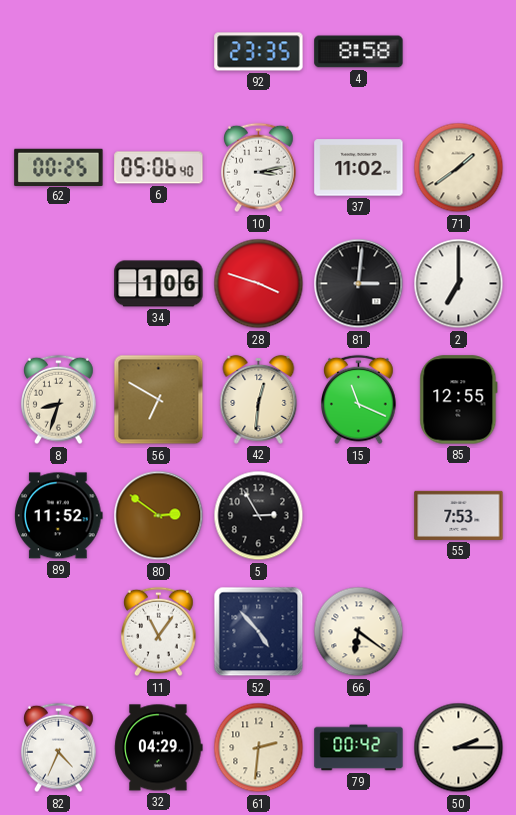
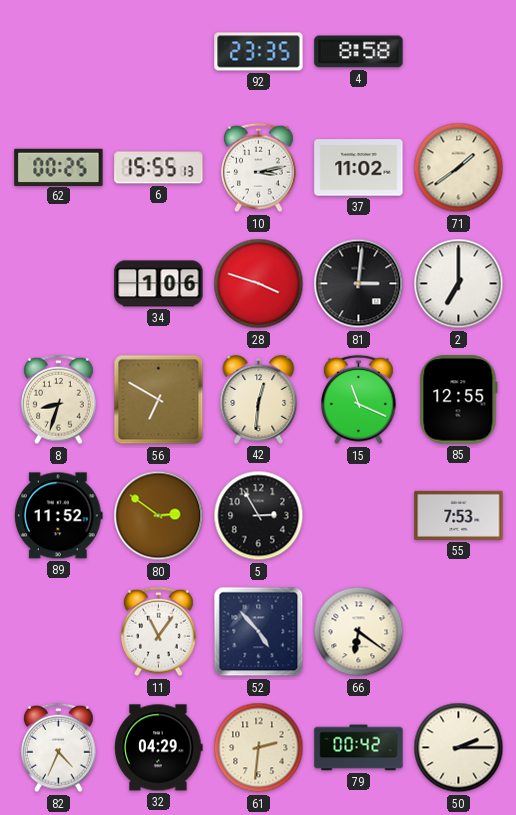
6: 05:06 -> 15:55 (159, 168)
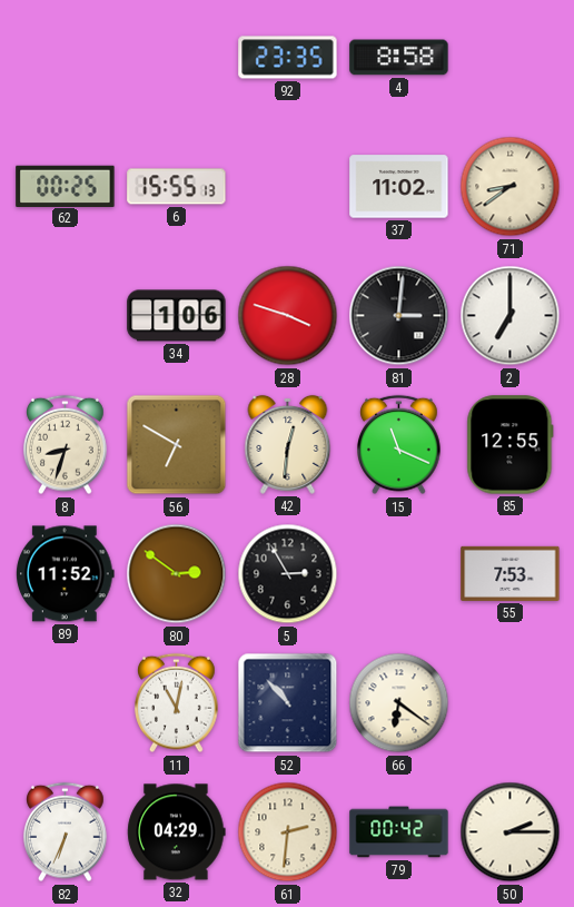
10: 3:13 -> none (259, 168)
71: 1:39 -> 8:39 (511, 187)
11: 11:06 -> 11:02 (177, 703)
52: 4:53 -> 10:53 (288, 703)
82: 4:34 -> 6:34 (66, 832)
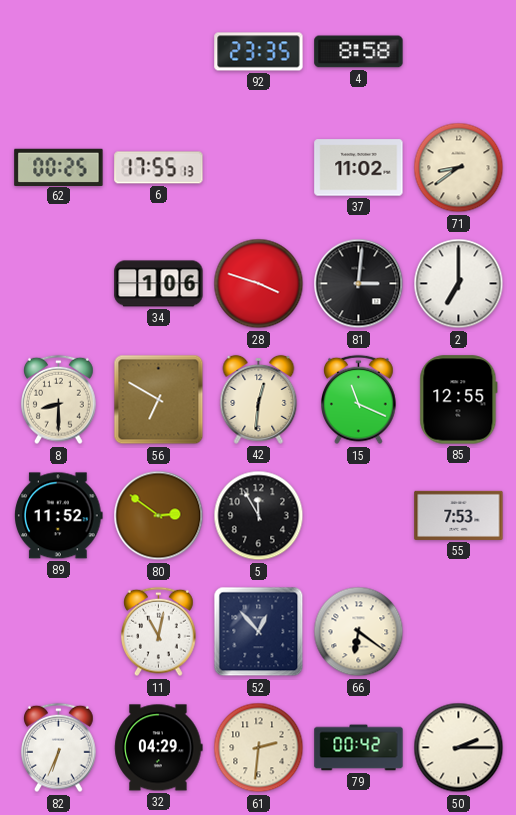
6: 15:55 -> 17:55 (159, 168)
8: 8:33 -> 8:30 (59, 400)
5: 2:55 -> 11:55 (259, 516)
52: 10:53 -> 12:53 (259, 632)
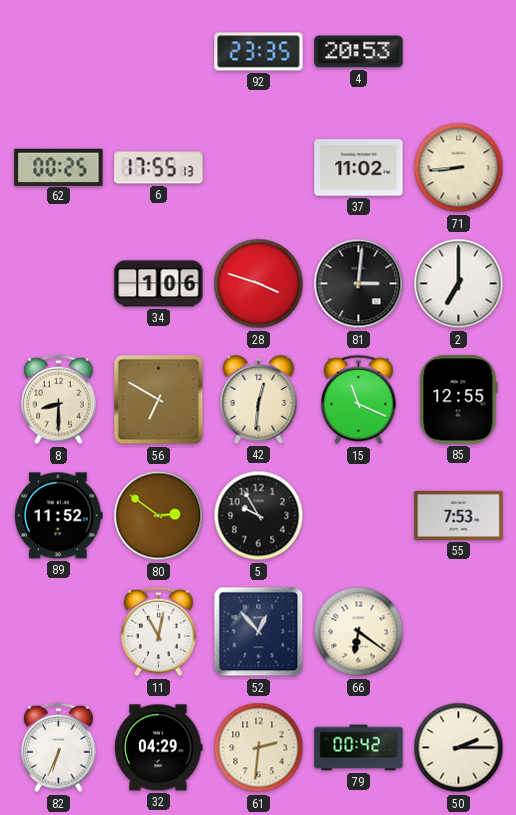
4: 8:58 -> 20:53 (359, 52)
71: 8:39 -> 8:44 (459, 168)
5: 11:55 -> 9:55 (259, 516)
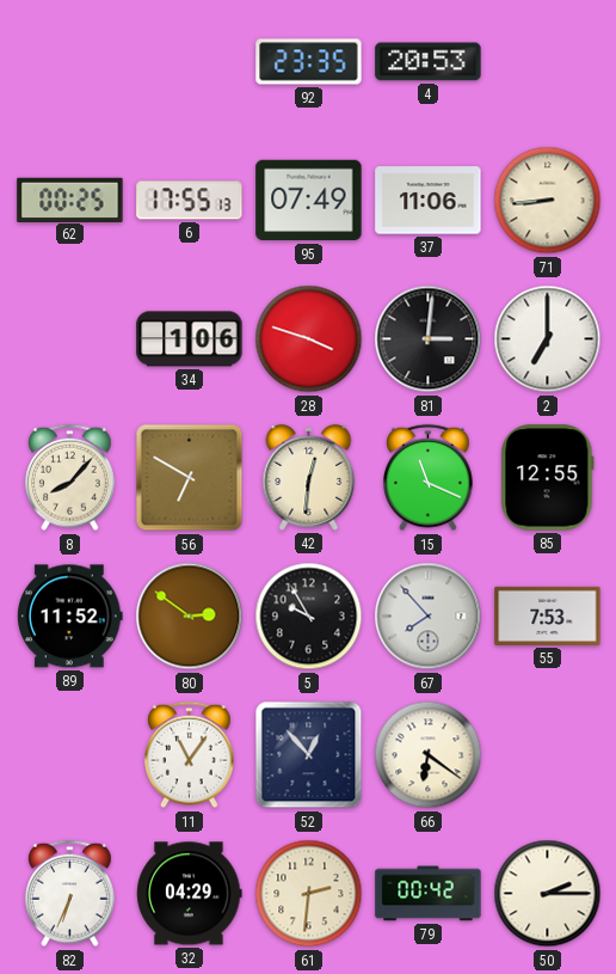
95: none -> 07:49 (309, 201)
37: 11:02 -> 11:06 (429, 201)
8: 8:30 -> 8:07 (70, 478)
67: none -> 7:53 (429, 617)
11: 11:02 -> 11:06 (190, 755)
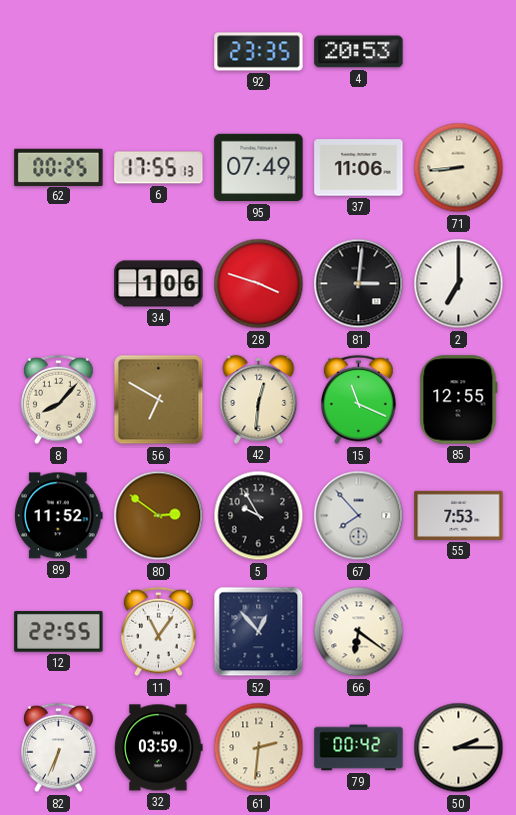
12: none -> 22:55 (59, 632)
32: 04:29 -> 03:59 (159, 748)
